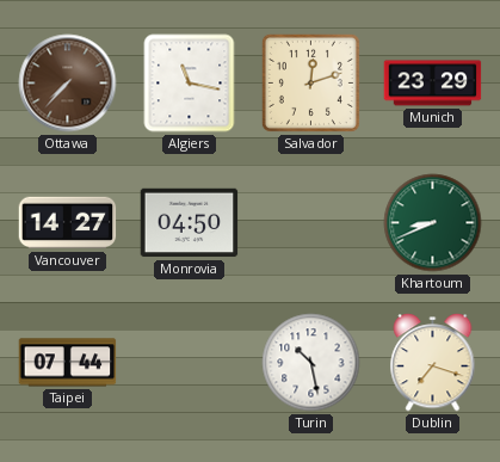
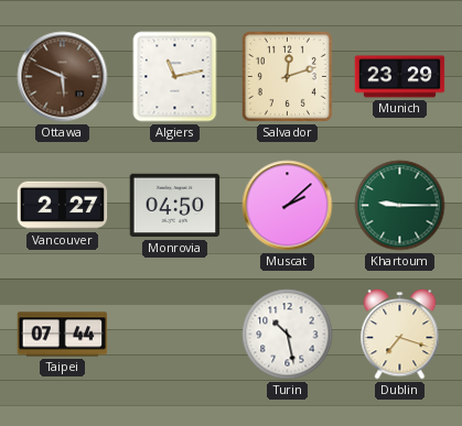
Ottawa: 7:37 -> 5:49 (63, 77)
Algiers: 11:17 -> 11:13 (175, 77)
Vancouver: 14:27 -> 2:27 (63, 206)
Muscat: none -> 2:08 (288, 206)
Khartoum: 8:41 -> 9:15 (400, 206)
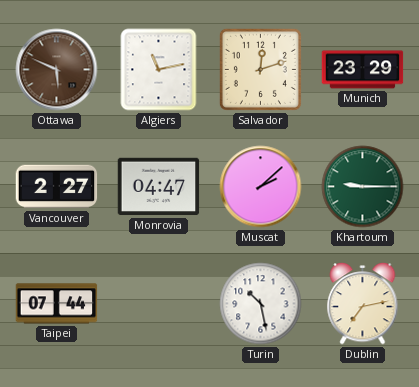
Monrovia: 04:50 -> 04:47 (159, 187)
Dublin: 7:18 -> 7:13 (363, 304)
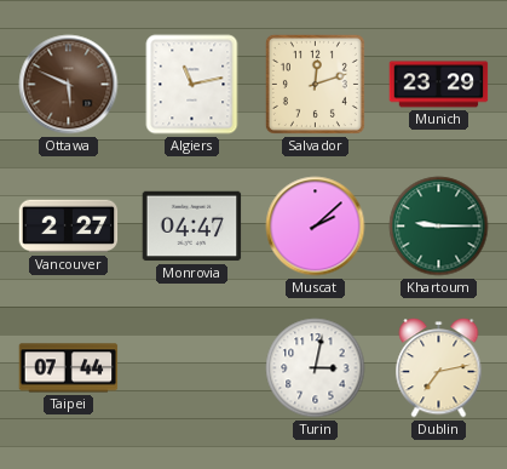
Turin: 10:28 -> 3:02 (316, 368)
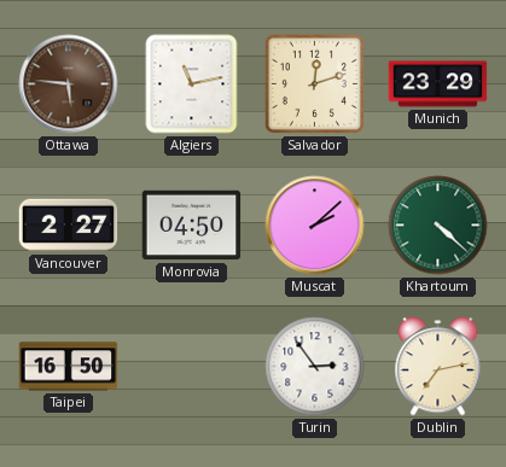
Ottawa: 5:49 -> 5:46 (69, 84)
Monrovia: 04:47 -> 04:50 (192, 226)
Khartoum: 9:15 -> 4:22 (438, 226)
Taipei: 07:44 -> 16:50 (69, 367)
Turin: 3:02 -> 2:54 (315, 367)
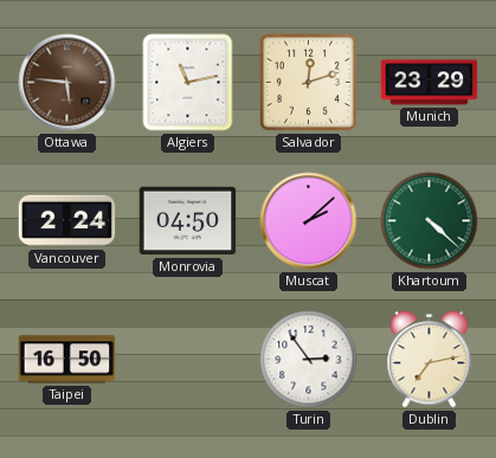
Vancouver: 2:27 -> 2:24 (67, 221)
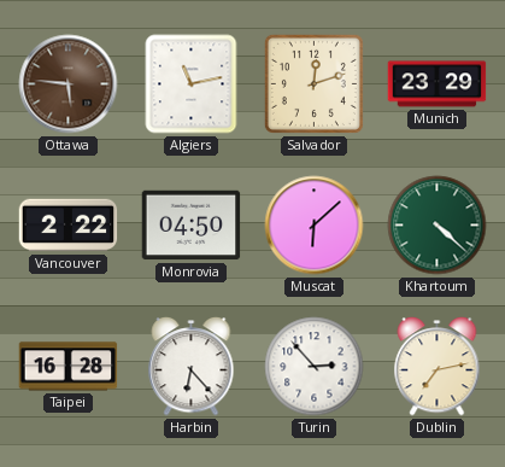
Vancouver: 2:24 -> 2:22 (69, 226)
Muscat: 2:08 -> 6:08 (315, 226)
Taipei: 16:50 -> 16:28 (69, 367)
Harbin: none -> 6:23 (192, 367)
Turin: 2:54 -> 2:53 (315, 367)
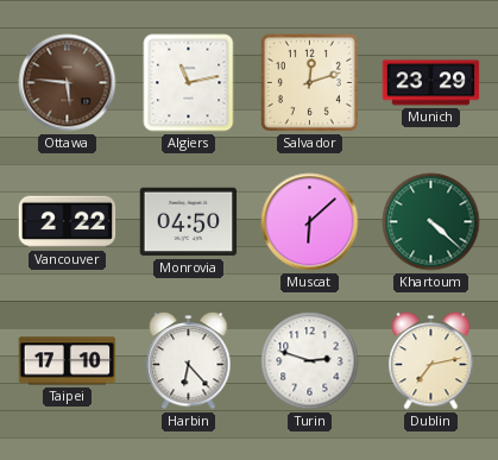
Taipei: 16:28 -> 17:10 (68, 361)
Turin: 2:53 -> 2:48 (310, 361)
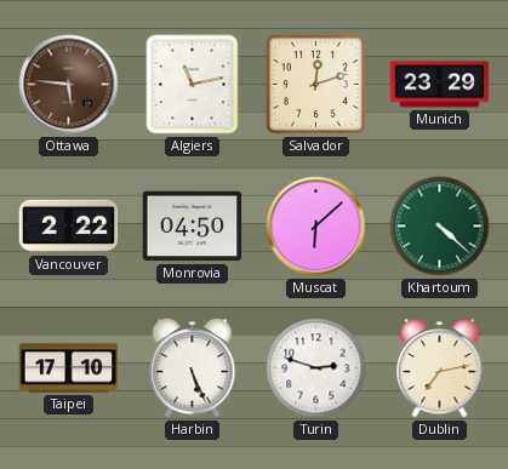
Harbin: 6:23 -> 5:26 (193, 368)
